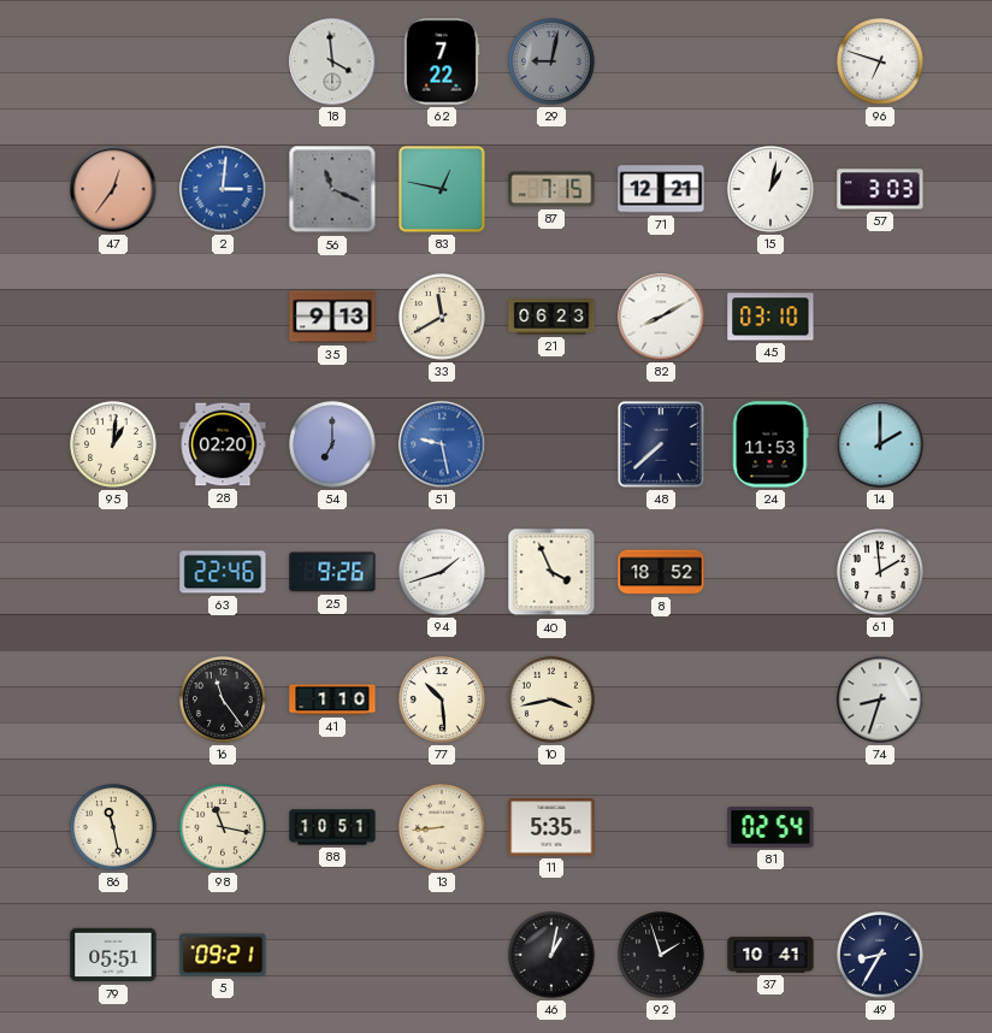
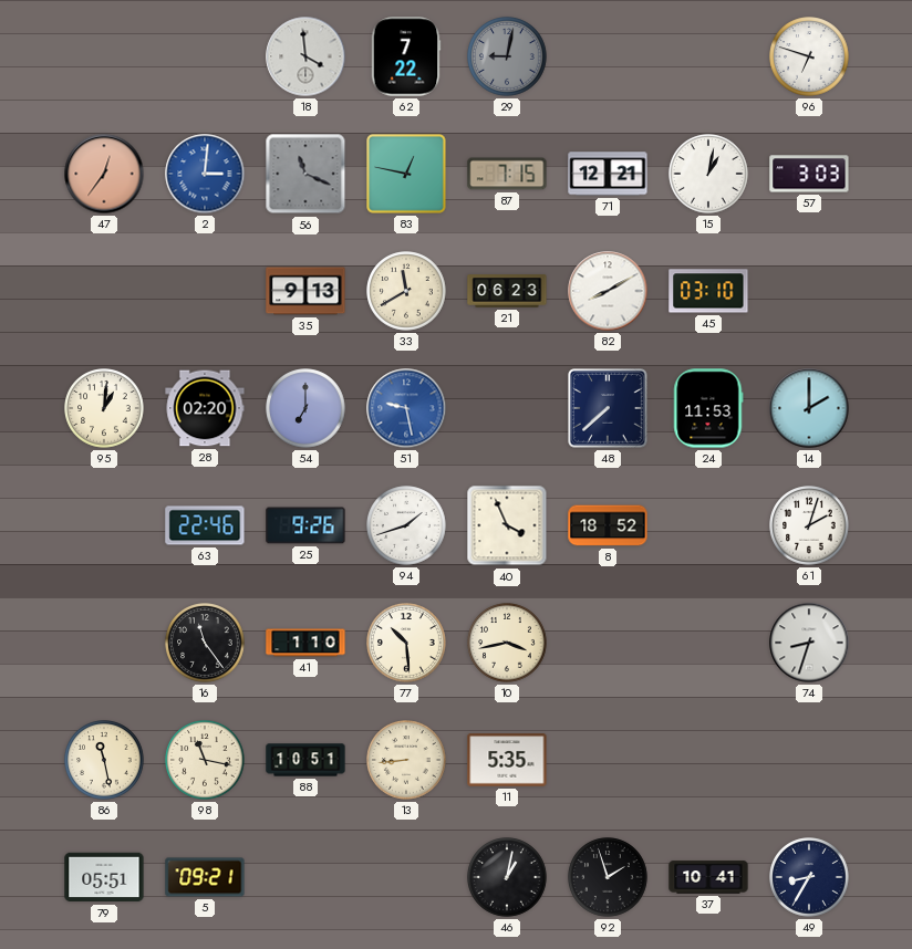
61: 1:59 -> 2:03 (809, 525)
81: 02:54 -> none (770, 827)
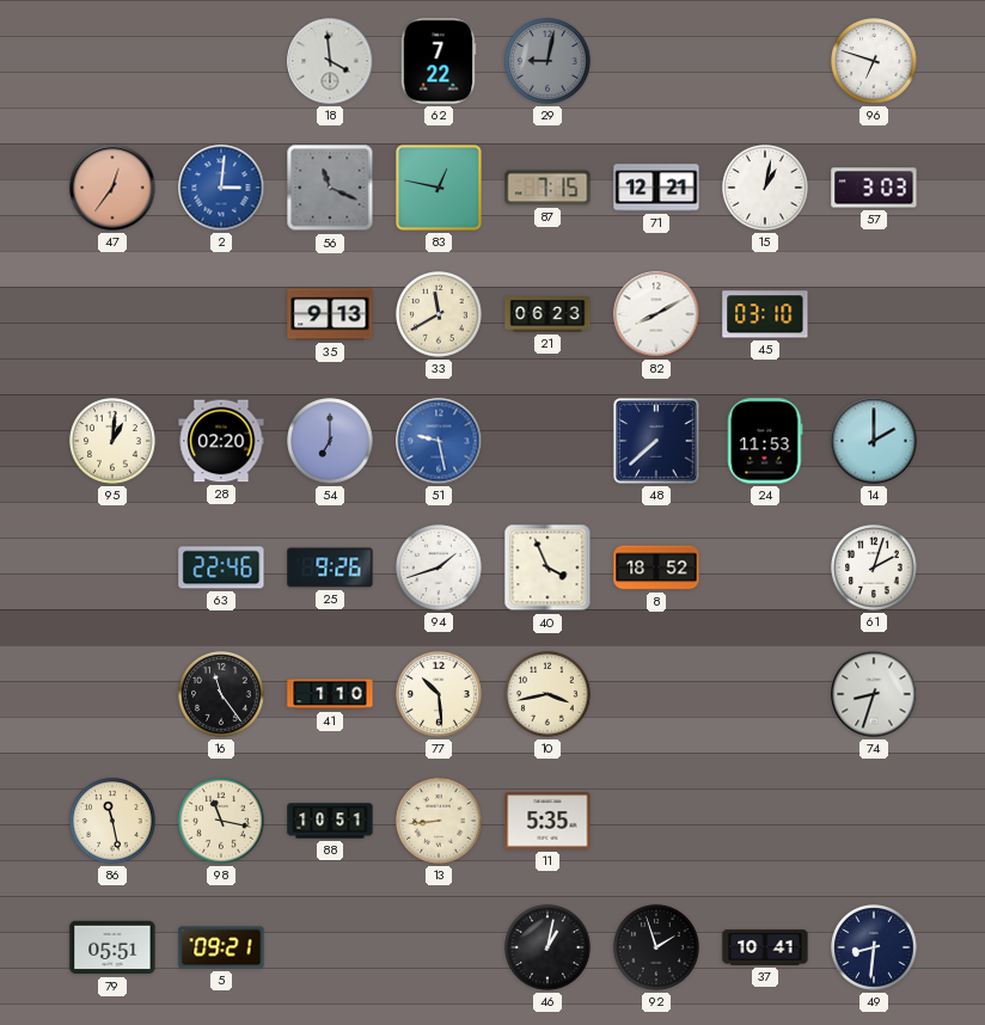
49: 8:35 -> 8:31 (874, 947)
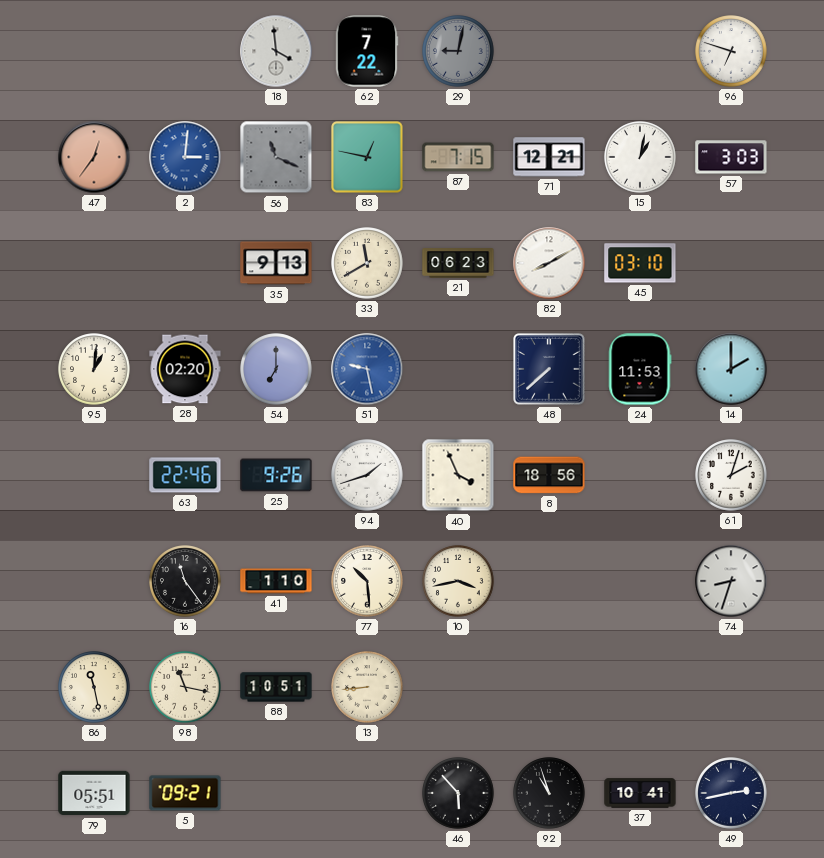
8: 18:52 -> 18:56 (549, 475)
11: 5:35 -> none (547, 821)
46: 1:02 -> 5:53 (458, 793)
92: 1:57 -> 10:57 (549, 793)
49: 8:31 -> 2:43 (731, 793)
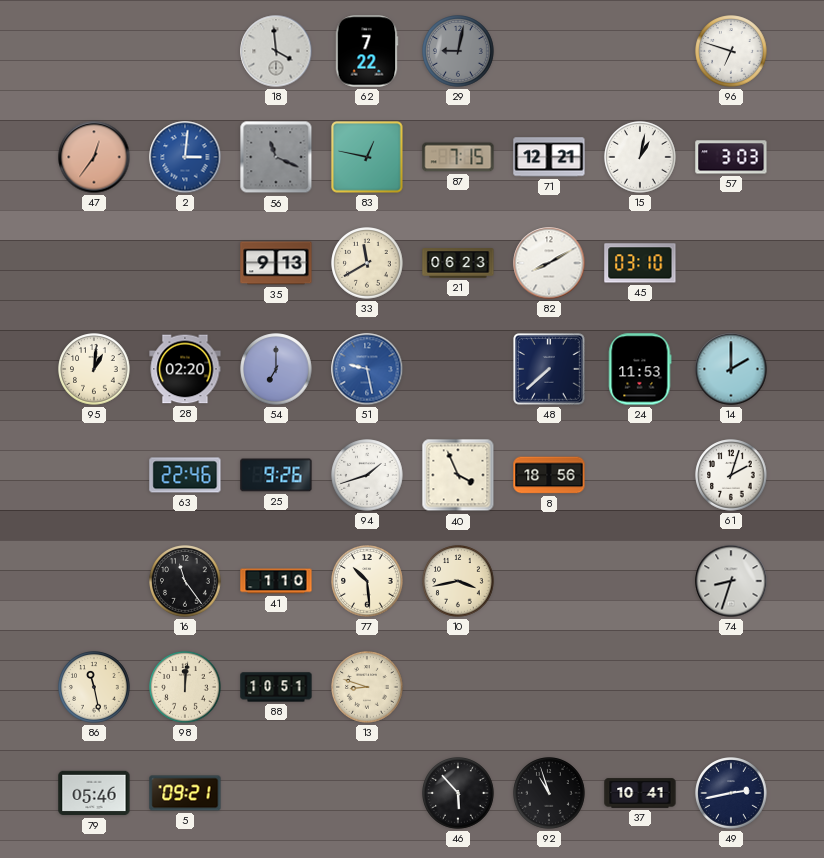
98: 11:17 -> 12:01 (185, 687)
13: 8:44 -> 8:48 (367, 687)
79: 05:51 -> 05:46 (94, 793)
